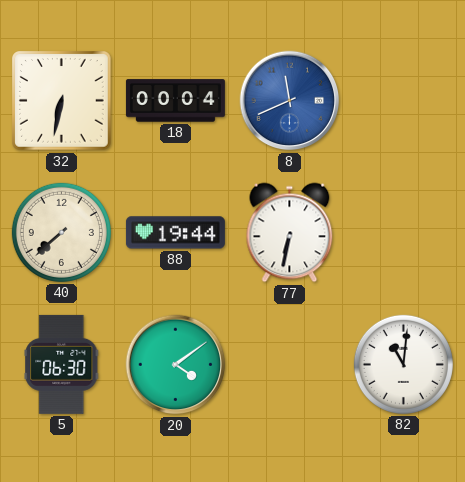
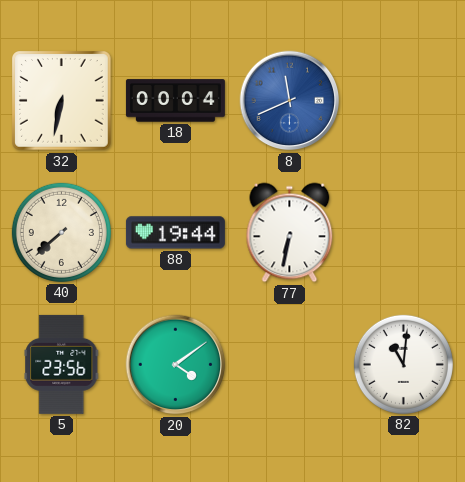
5: 06:30 -> 23:56 (62, 364)
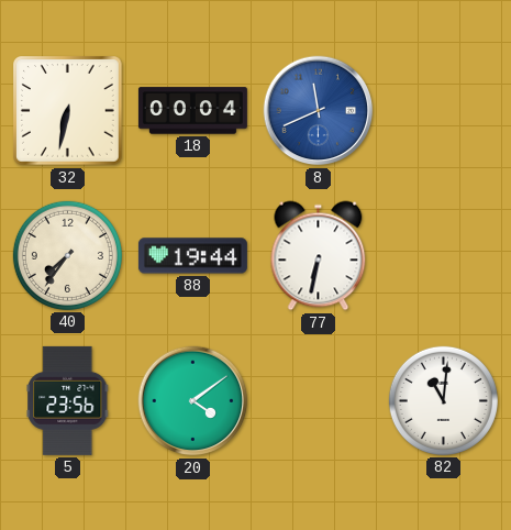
40: 7:38 -> 7:36 (67, 255)
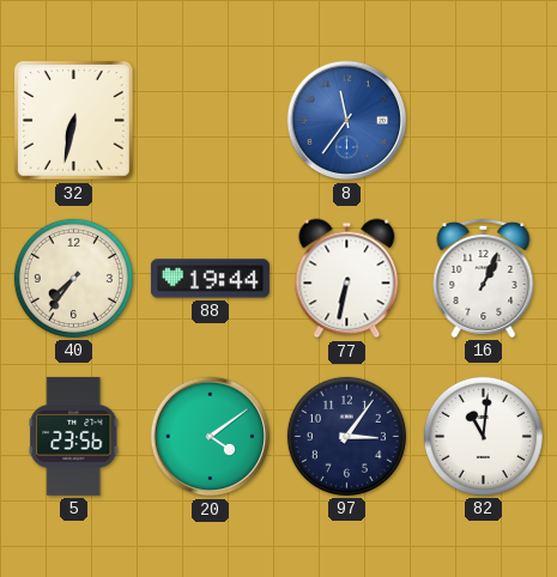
18: 00:04 -> none (192, 111)
8: 11:41 -> 11:36 (347, 121)
16: none -> 1:04 (484, 278)
97: none -> 3:06 (346, 436)
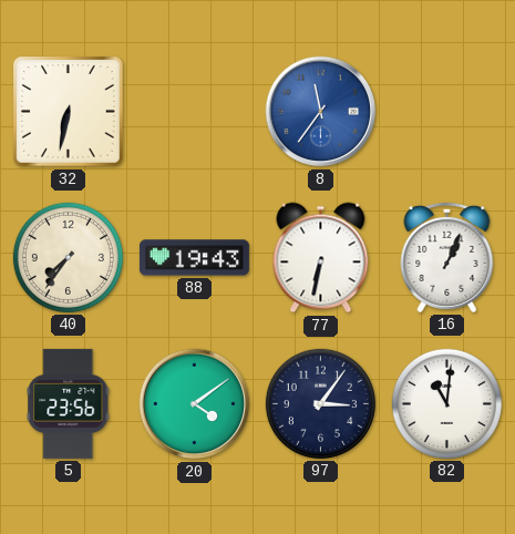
88: 19:44 -> 19:43 (194, 258)
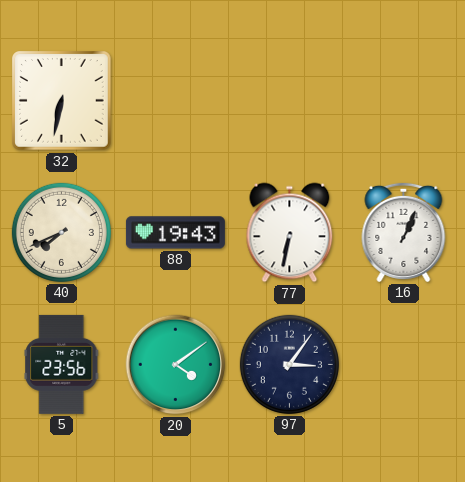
8: 11:36 -> none (321, 112)
40: 7:36 -> 7:41 (61, 232)
82: 11:01 -> none (446, 403)
